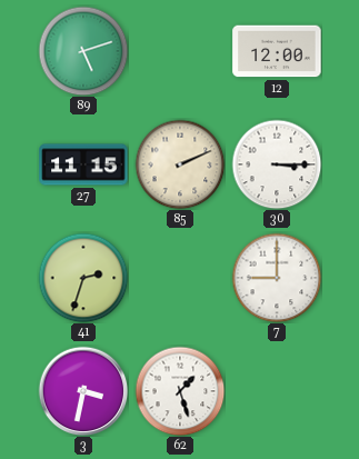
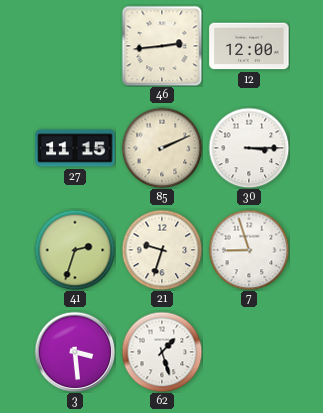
89: 5:12 -> none (83, 51)
46: none -> 2:44 (162, 46)
21: none -> 9:33 (162, 250)
7: 9:00 -> 8:57 (249, 250)
3: 3:32 -> 3:29 (75, 352)
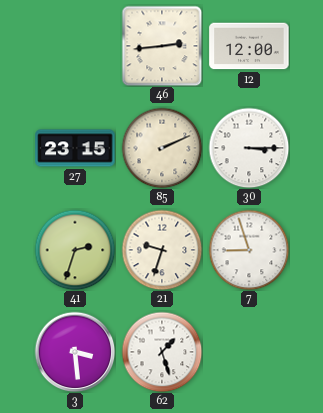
27: 11:15 -> 23:15 (75, 148)
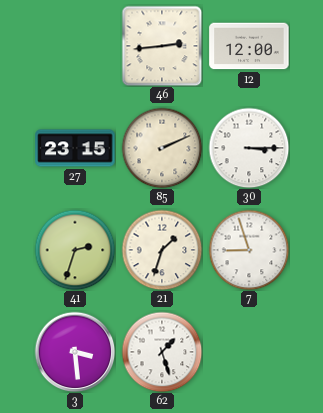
21: 9:33 -> 1:33 (162, 250)
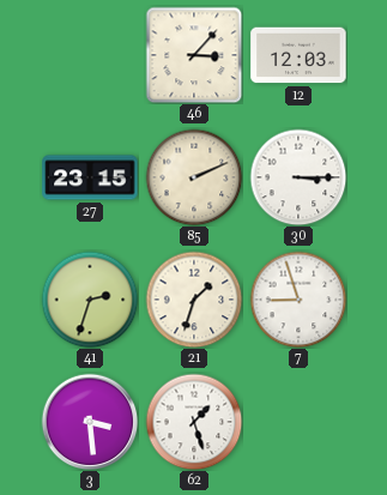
46: 2:44 -> 3:07 (194, 55)
12: 12:00 -> 12:03 (298, 55)
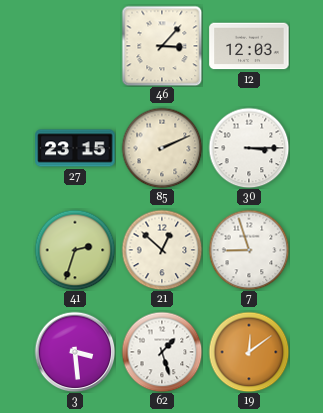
21: 1:33 -> 12:52 (162, 250)
19: none -> 12:09 (249, 352)
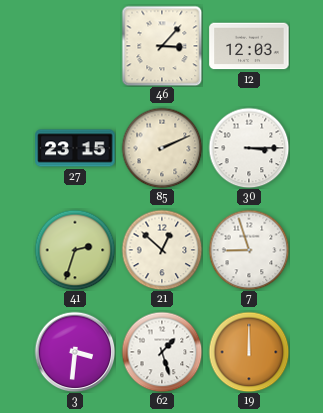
3: 3:29 -> 3:31 (75, 352)
19: 12:09 -> 12:00 (249, 352)
